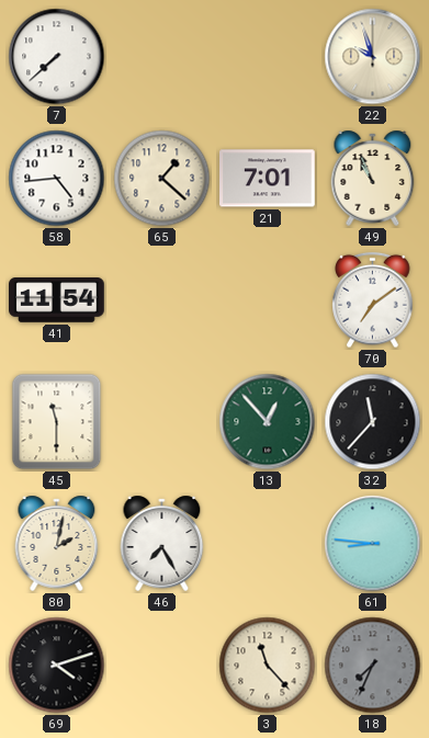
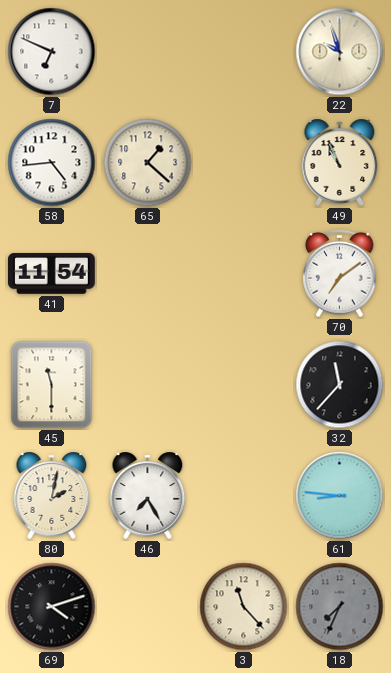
7: 7:38 -> 6:49 (52, 52)
21: 7:01 -> none (268, 179)
13: 12:53 -> none (268, 422)
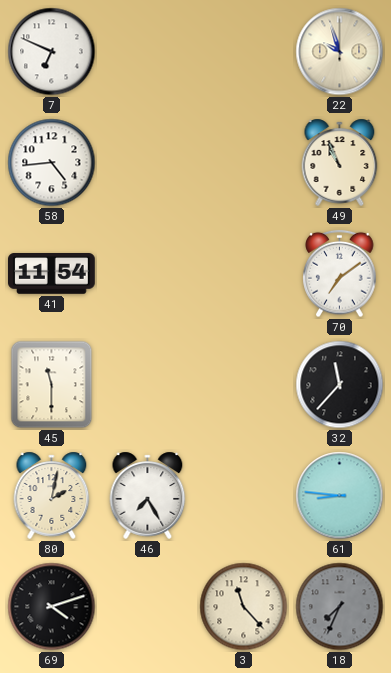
65: 1:22 -> none (148, 163)
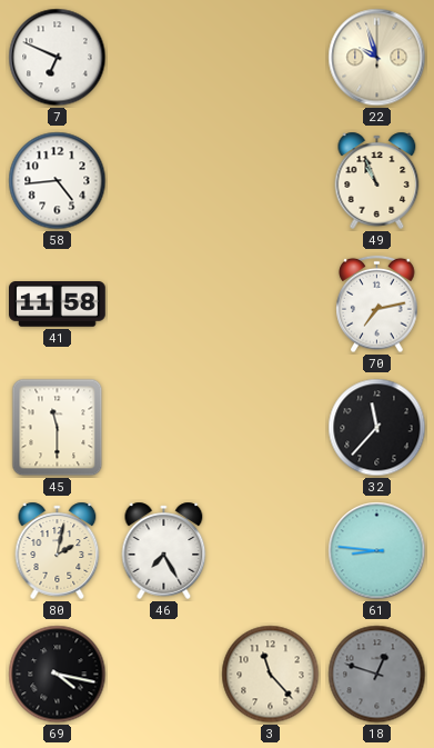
41: 11:54 -> 11:58 (58, 305)
70: 7:09 -> 7:13 (377, 305)
69: 4:12 -> 4:17 (58, 675)
18: 7:34 -> 12:48 (377, 675)
